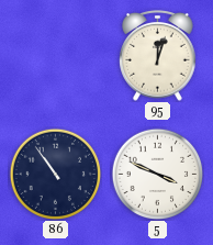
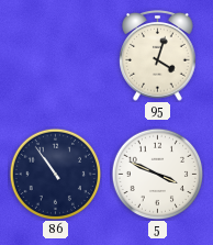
95: 12:03 -> 4:03 (158, 56)
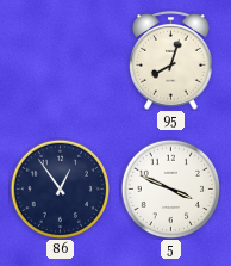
95: 4:03 -> 8:03 (171, 61)
86: 10:54 -> 12:54 (60, 188)
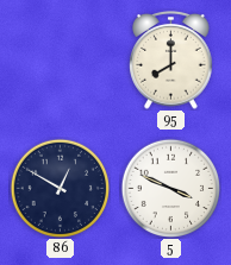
95: 8:03 -> 8:00 (171, 61)
86: 12:54 -> 12:50 (60, 188)
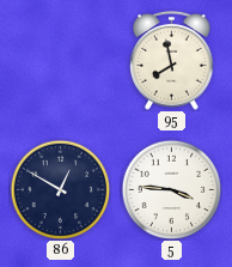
95: 8:00 -> 7:58 (172, 61)
5: 3:49 -> 3:46 (171, 189)
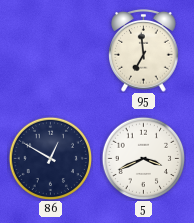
95: 7:58 -> 6:59 (144, 51)
5: 3:46 -> 3:41 (143, 158)
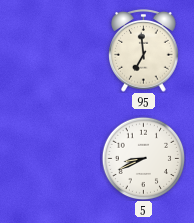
86: 12:50 -> none (50, 158)
5: 3:41 -> 8:41 (143, 158)
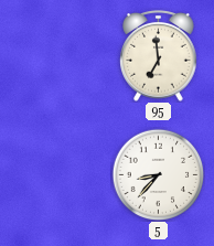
5: 8:41 -> 8:37 (158, 174)
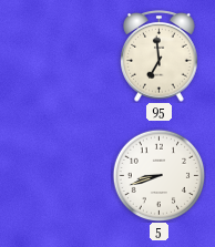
5: 8:37 -> 8:42 (158, 175)
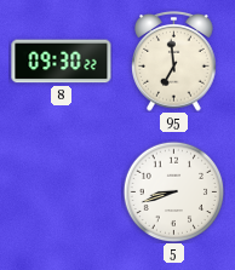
8: none -> 09:30 (62, 62)
